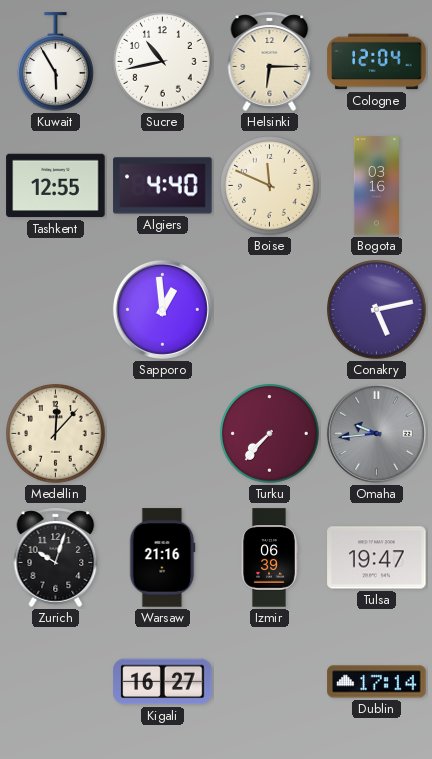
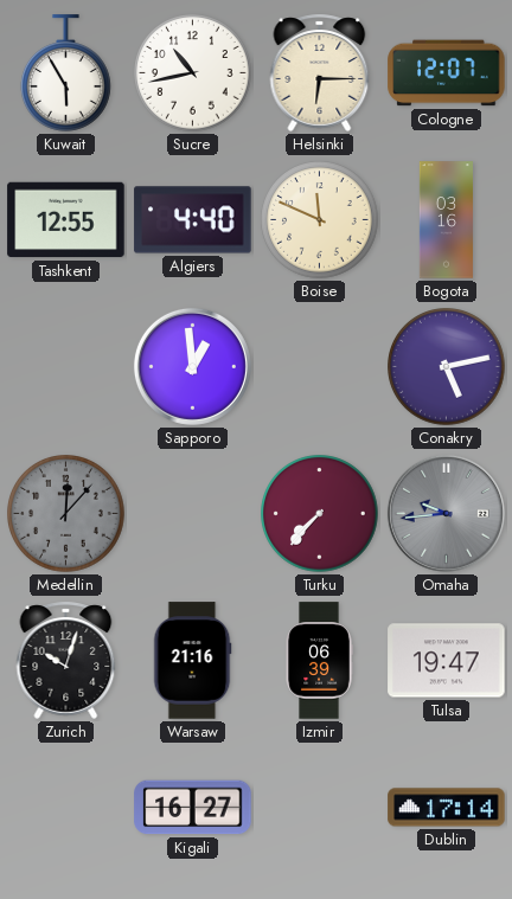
Cologne: 12:04 -> 12:07 (447, 73)
Medellin dial: cream -> grey (66, 514)
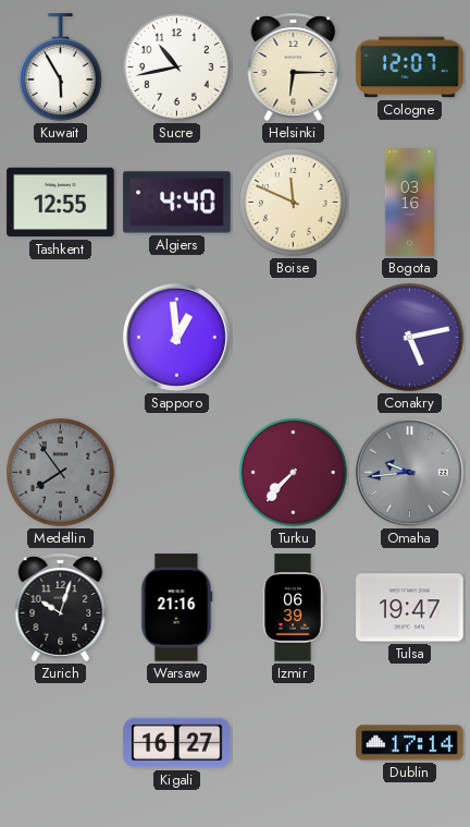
Medellin: 12:07 -> 7:54 (61, 473)
